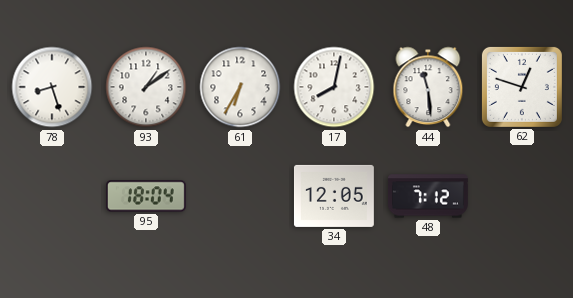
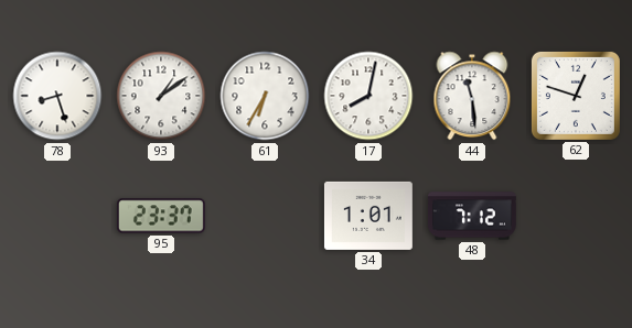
95: 18:04 -> 23:37 (161, 216)
34: 12:05 -> 1:01 (368, 216)
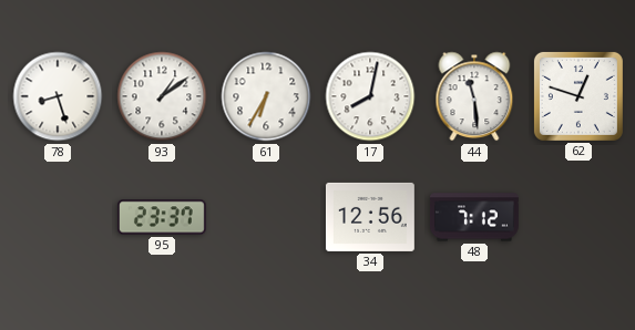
34: 1:01 -> 12:56 (370, 217)
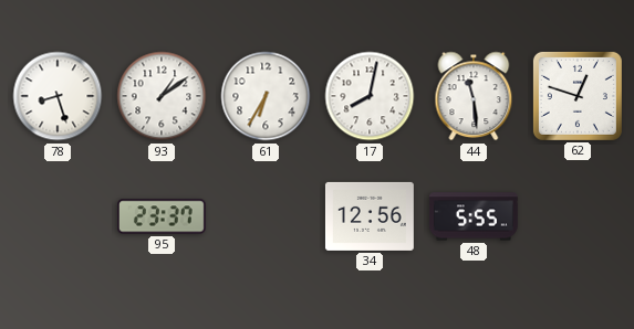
48: 7:12 -> 5:55 (474, 216)
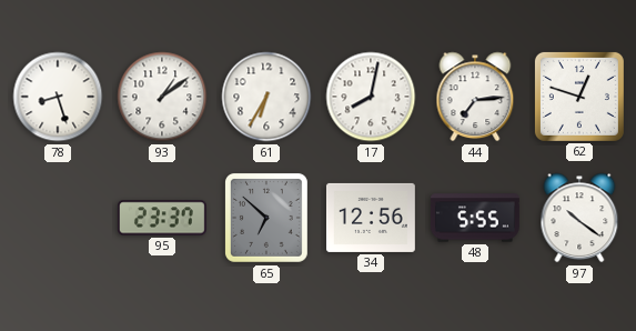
44: 11:29 -> 7:14 (475, 97)
65: none -> 6:52 (266, 218)
97: none -> 10:21 (579, 218)
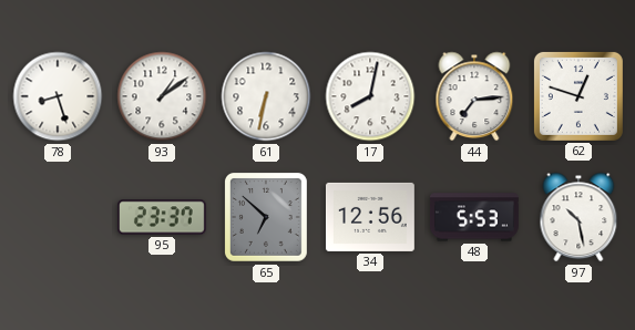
61: 6:35 -> 6:32 (266, 96)
48: 5:55 -> 5:53 (474, 217)
97: 10:21 -> 10:28 (578, 217)
